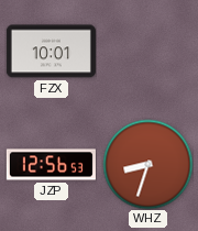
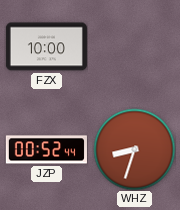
FZX: 10:01 -> 10:00 (46, 47)
JZP: 12:56 -> 00:52 (46, 150)
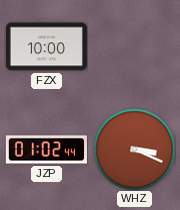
JZP: 00:52 -> 01:02 (46, 150)
WHZ: 8:33 -> 3:19 (134, 149)
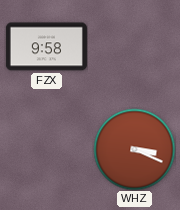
FZX: 10:00 -> 9:58 (46, 47)
JZP: 01:02 -> none (46, 150)
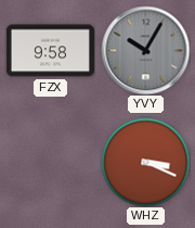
YVY: none -> 10:05 (145, 50)
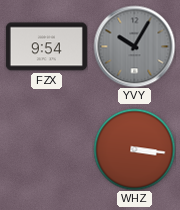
FZX: 9:58 -> 9:54 (46, 47)
WHZ: 3:19 -> 3:16 (134, 149)
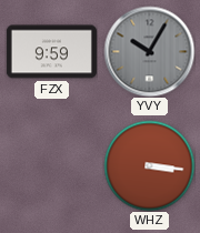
FZX: 9:54 -> 9:59 (51, 52)
